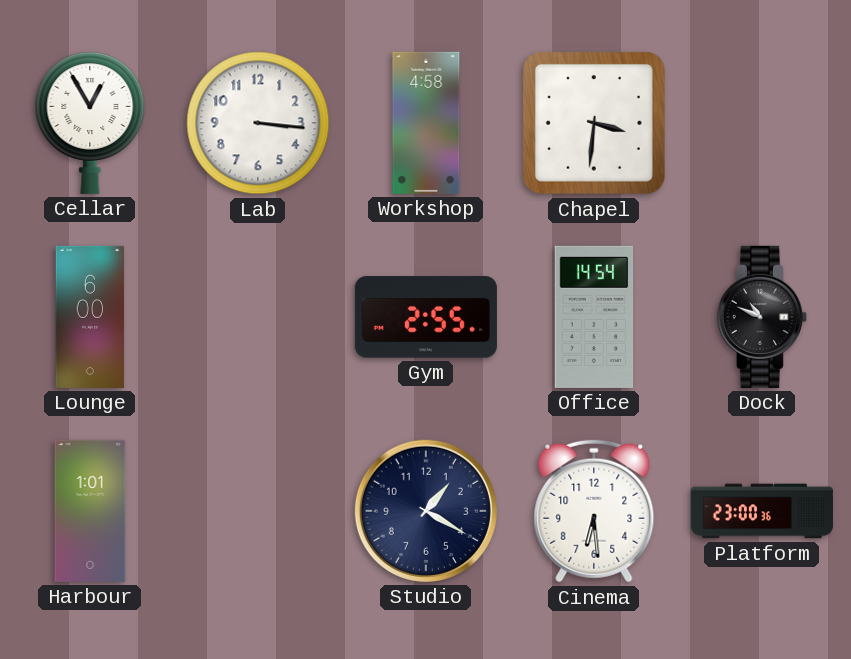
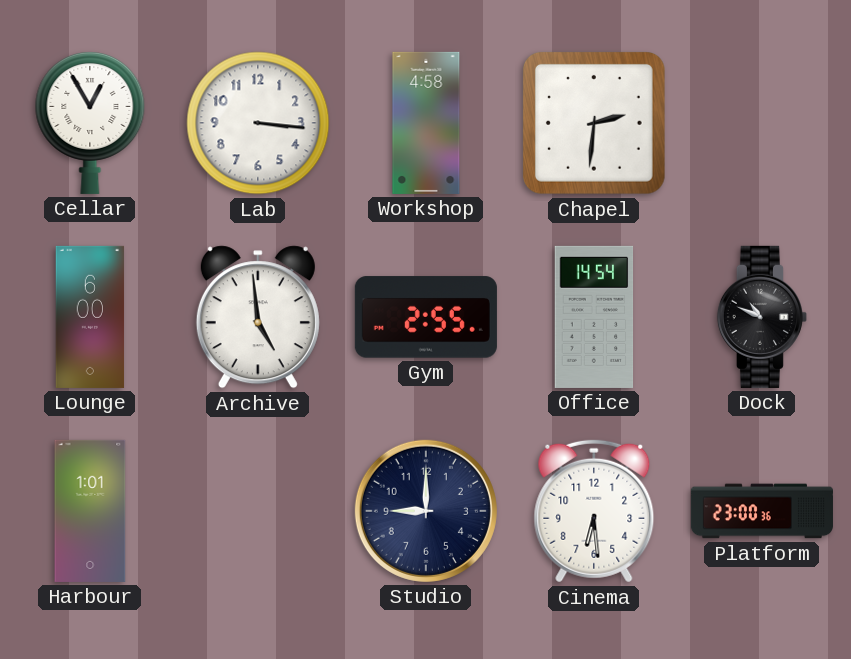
Chapel: 3:31 -> 2:31 (594, 123)
Archive: none -> 4:59 (258, 317)
Studio: 1:20 -> 9:00 (426, 511)
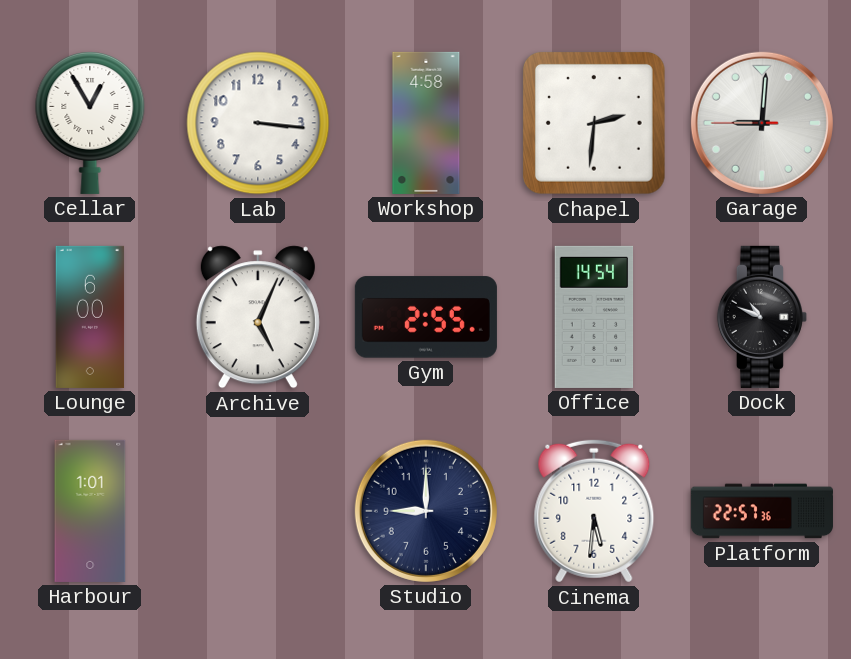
Garage: none -> 9:00 (762, 123)
Archive: 4:59 -> 5:04 (258, 317)
Cinema: 6:29 -> 5:31 (594, 511)
Platform: 23:00 -> 22:57 (762, 511)
